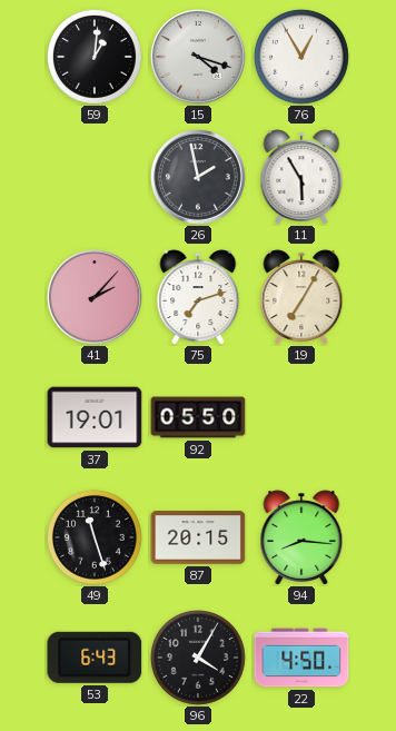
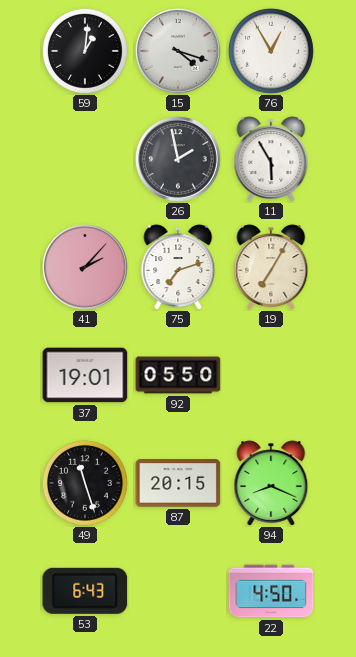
94: 8:16 -> 8:19 (271, 483)
96: 4:05 -> none (198, 658)
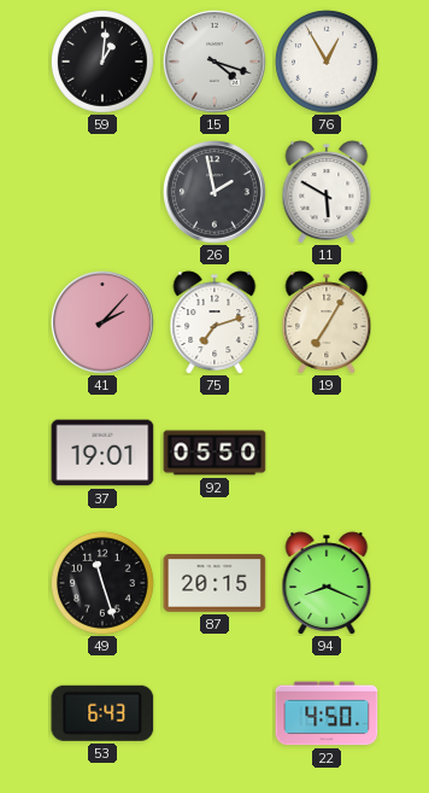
11: 5:55 -> 5:50 (327, 192)
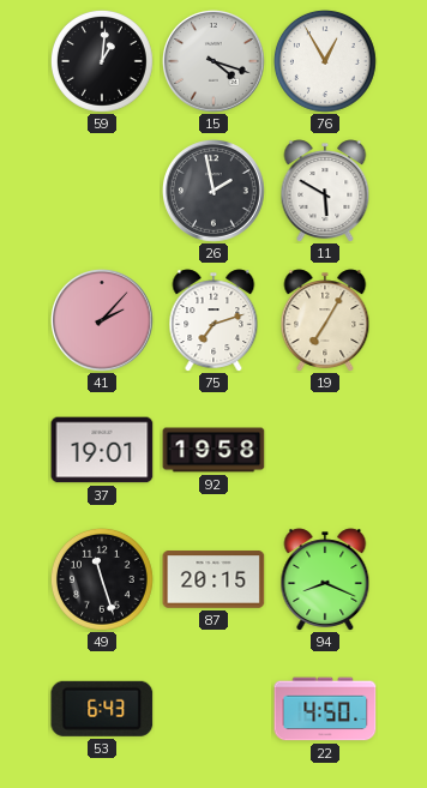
92: 05:50 -> 19:58 (213, 450)
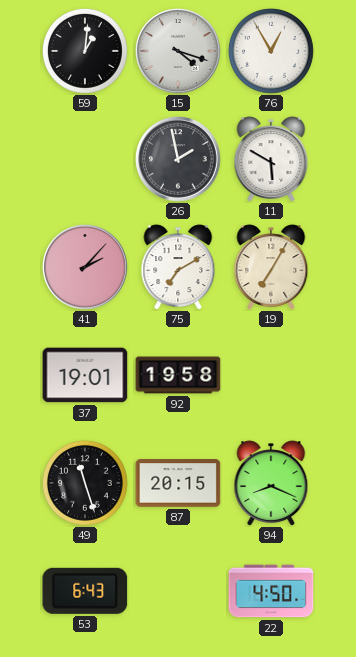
75: 7:12 -> 7:10 (178, 267)
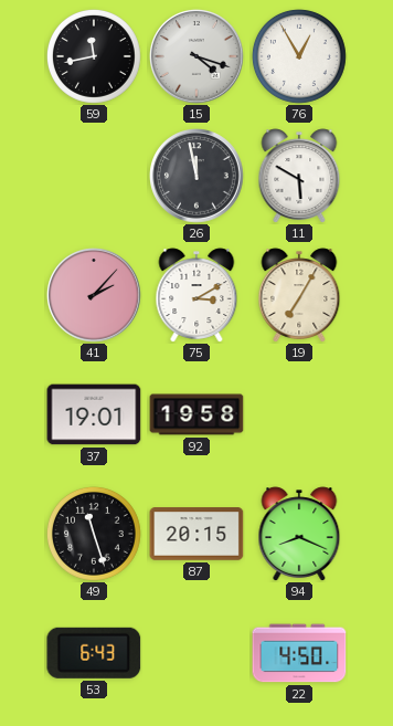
59: 1:01 -> 11:43 (94, 56)
26: 1:58 -> 11:58 (198, 177)
75: 7:10 -> 3:10 (197, 295)
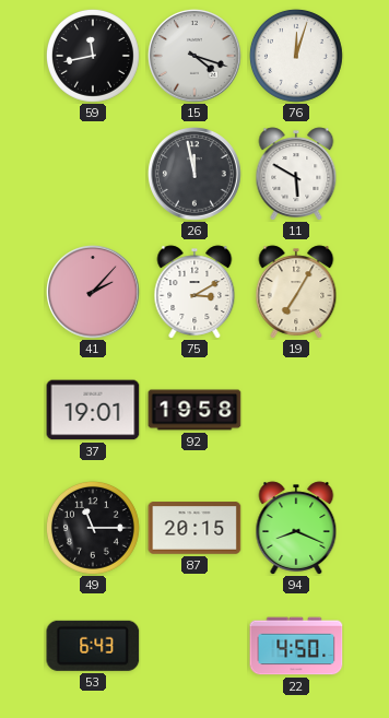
76: 12:55 -> 12:03 (296, 56)
49: 11:27 -> 11:15 (93, 528)
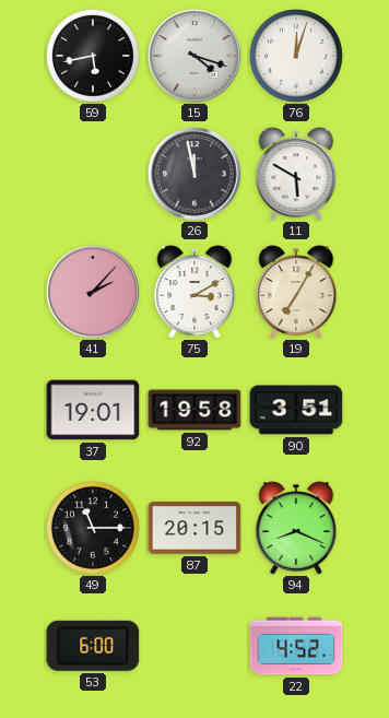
59: 11:43 -> 5:43 (93, 56)
90: none -> 3:51 (296, 410)
53: 6:43 -> 6:00 (93, 646)
22: 4:50 -> 4:52 (296, 646)
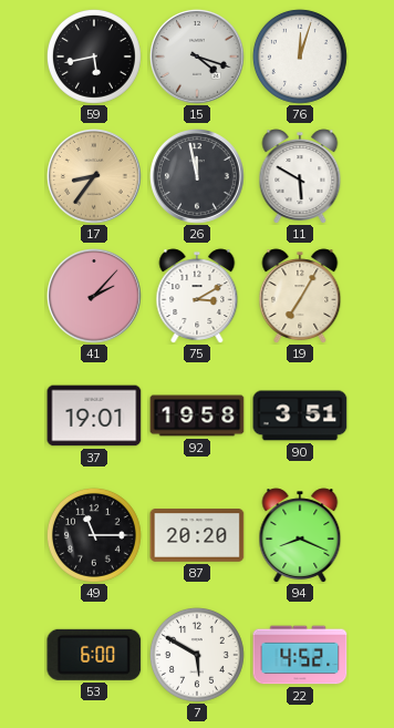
17: none -> 8:36 (95, 177)
87: 20:15 -> 20:20 (197, 535)
7: none -> 5:50 (197, 655)
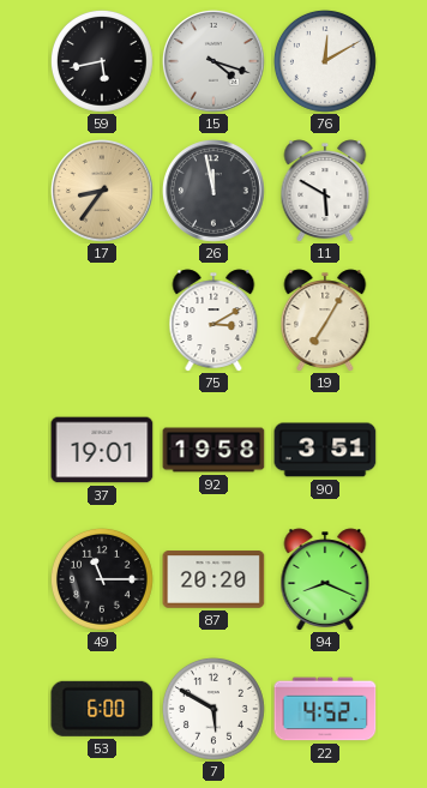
76: 12:03 -> 12:10 (325, 61)
41: 2:07 -> none (95, 297)
